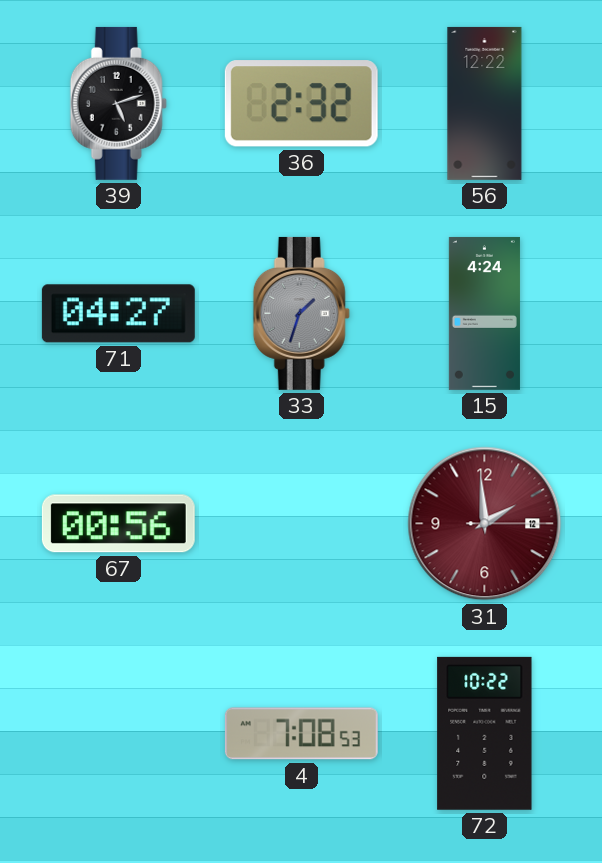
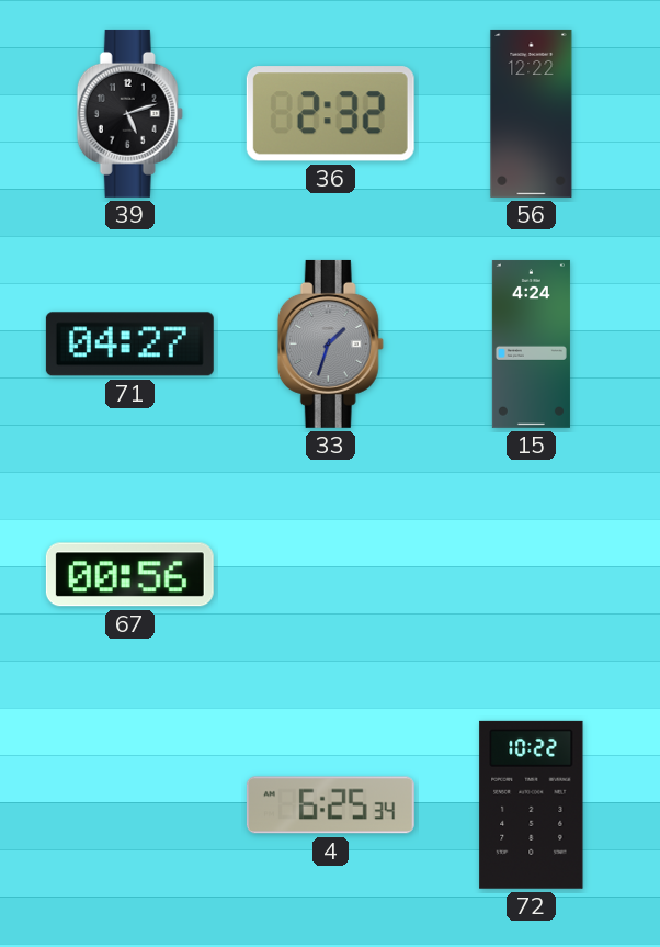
31: 1:59 -> none (485, 524)
4: 7:08 -> 6:25 (330, 805)
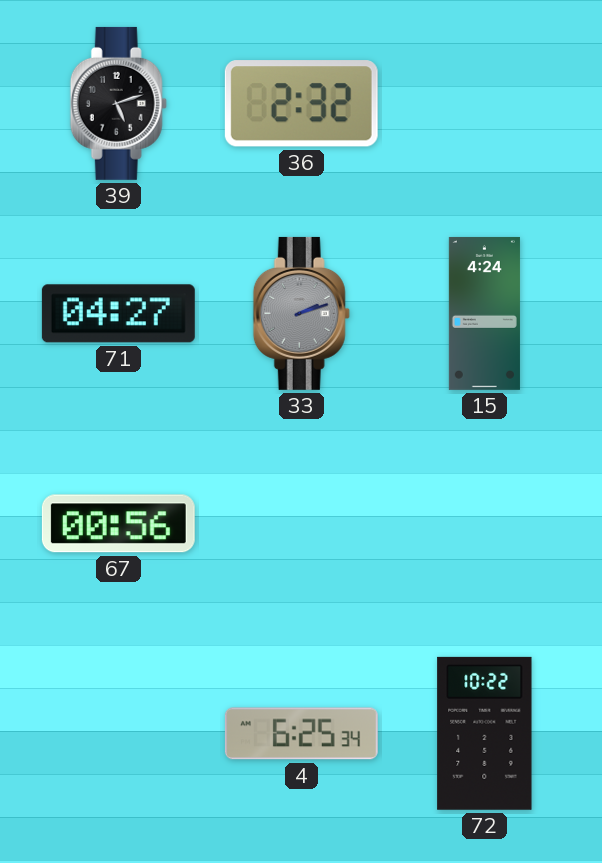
56: 12:22 -> none (532, 113)
33: 1:33 -> 2:12 (301, 313)
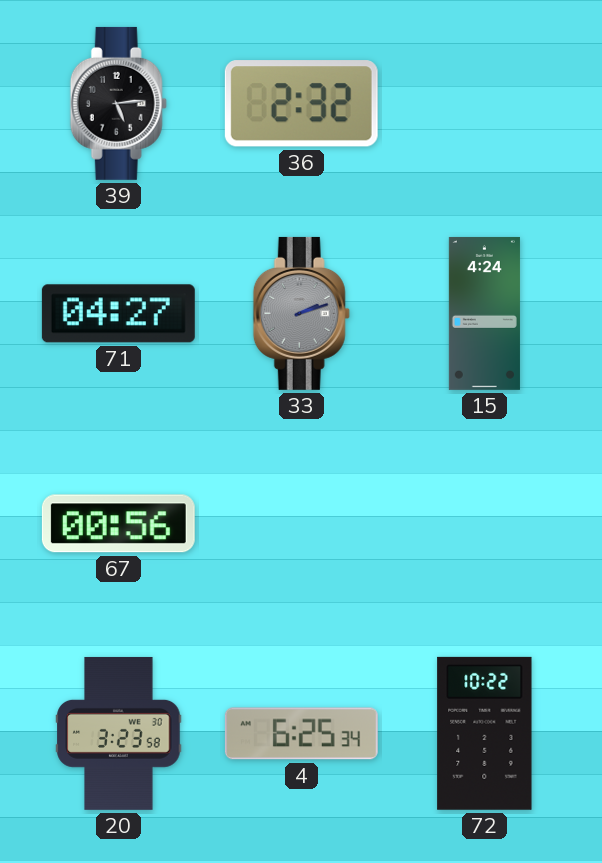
39: 5:12 -> 5:14 (118, 103)
20: none -> 3:23 (119, 733)
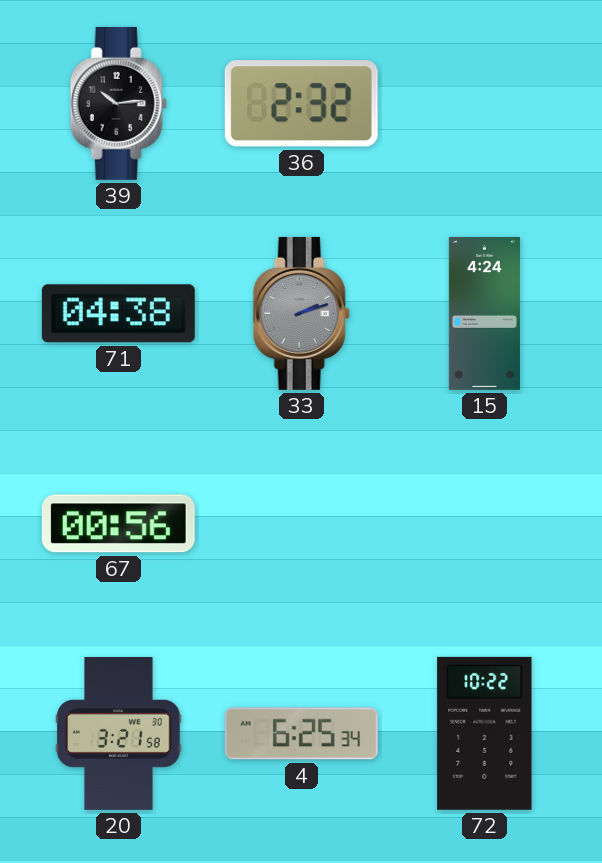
39: 5:14 -> 10:14 (118, 103)
71: 04:27 -> 04:38 (118, 314)
20: 3:23 -> 3:21 (119, 733)
